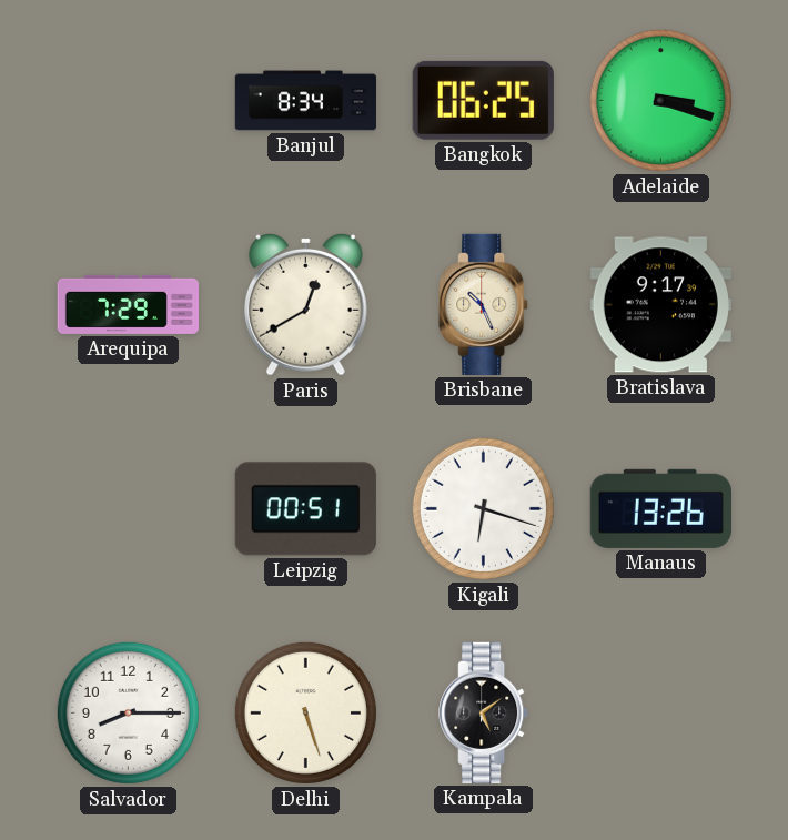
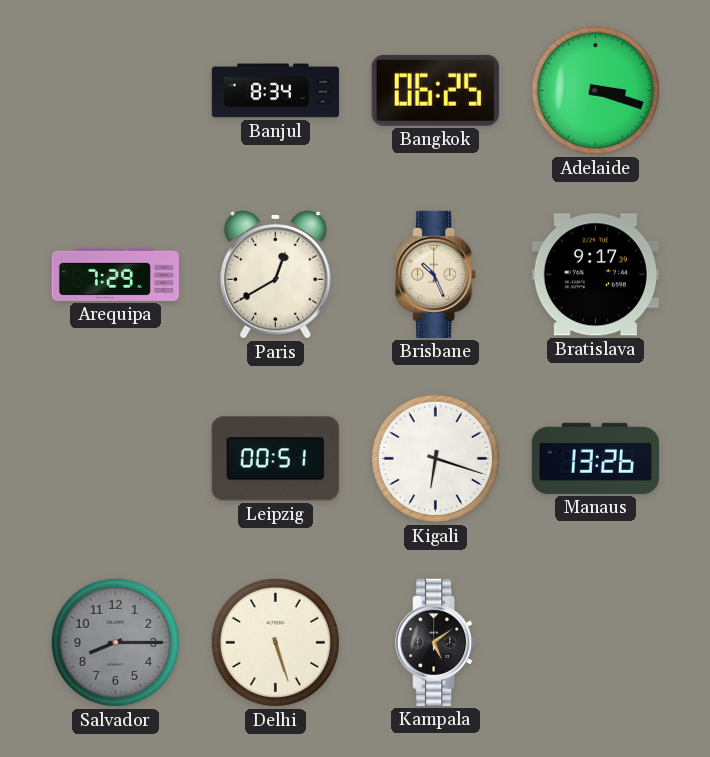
Salvador dial: white -> grey (115, 642)
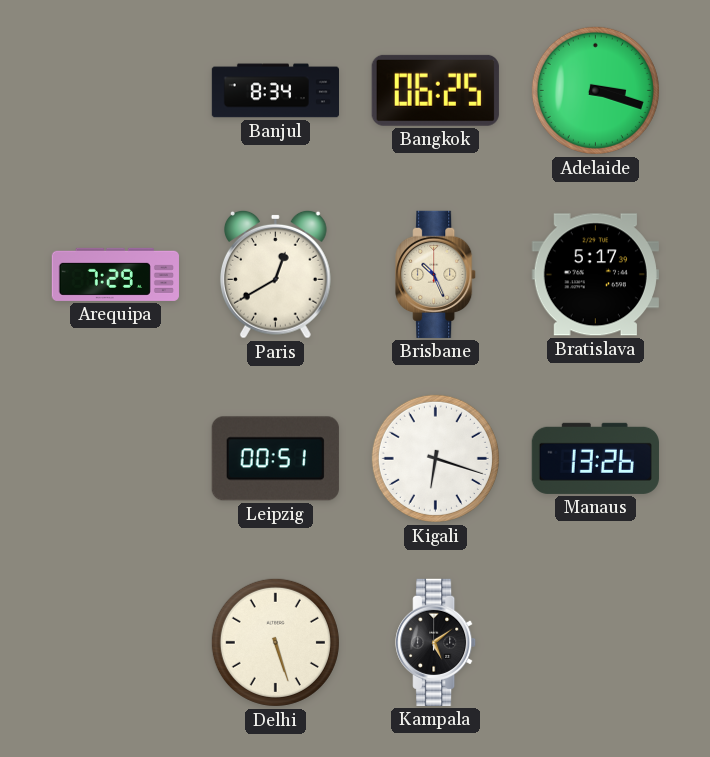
Bratislava: 9:17 -> 5:17 (595, 275)
Salvador: 8:15 -> none (115, 642)
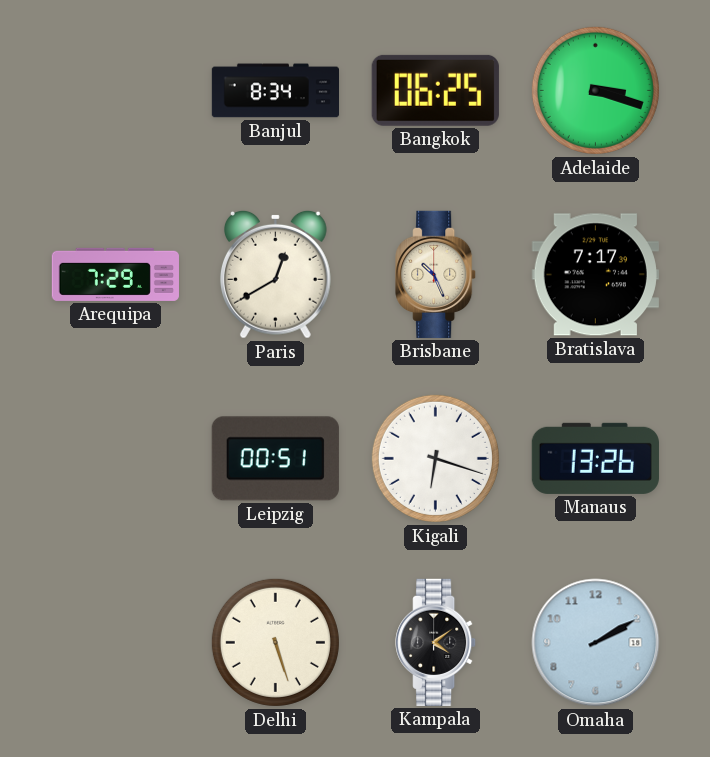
Bratislava: 5:17 -> 7:17 (595, 275)
Kampala: 5:09 -> 4:09 (436, 642)
Omaha: none -> 2:10 (596, 643)
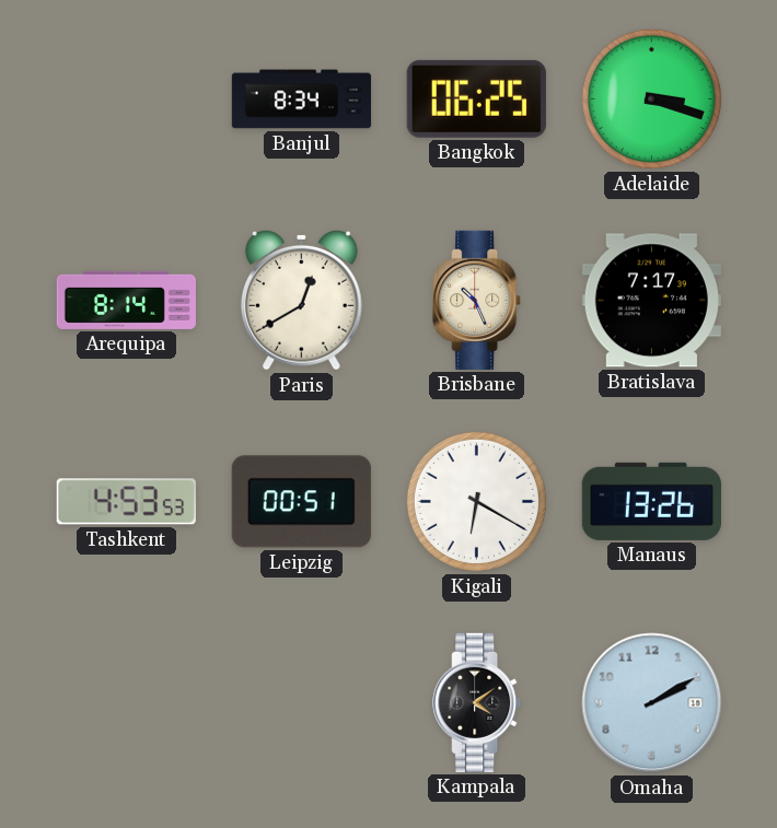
Arequipa: 7:29 -> 8:14 (126, 300)
Tashkent: none -> 4:53 (126, 502)
Kigali: 6:18 -> 6:20 (476, 501)
Delhi: 5:27 -> none (275, 642)
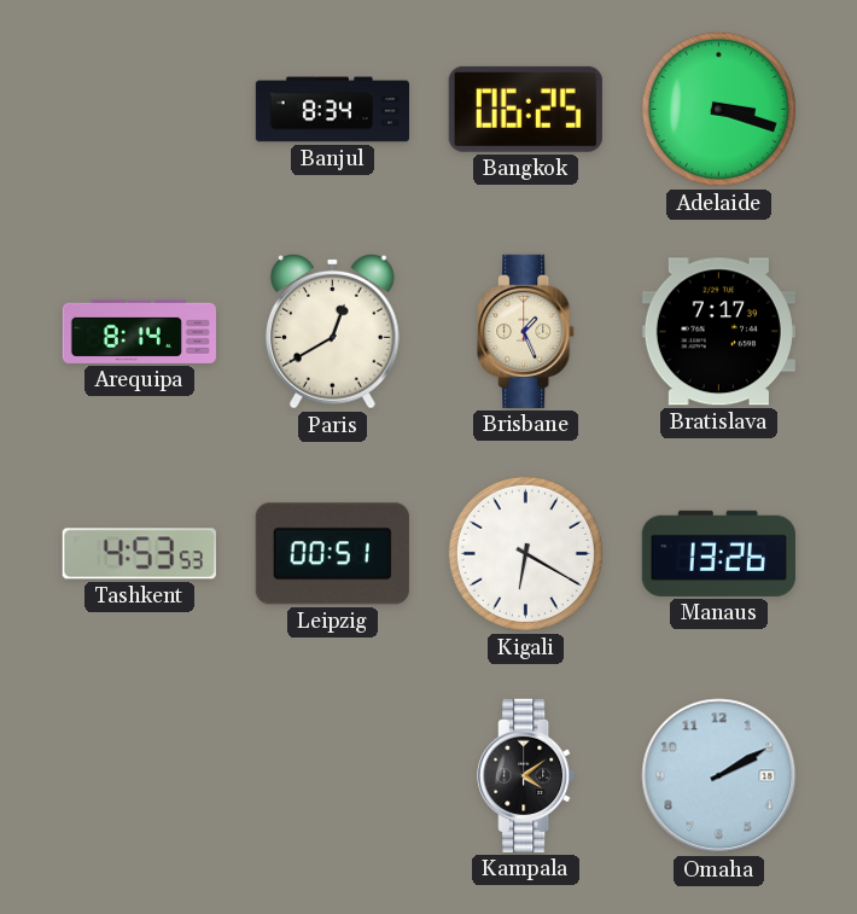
Brisbane: 10:26 -> 1:26 (526, 331)
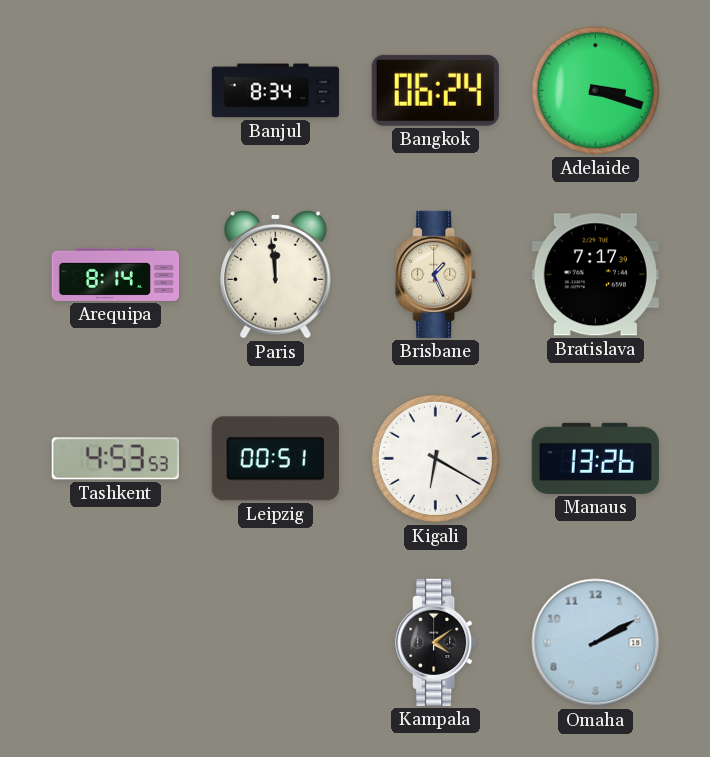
Bangkok: 06:25 -> 06:24 (435, 90)
Paris: 12:40 -> 11:59 (276, 274)
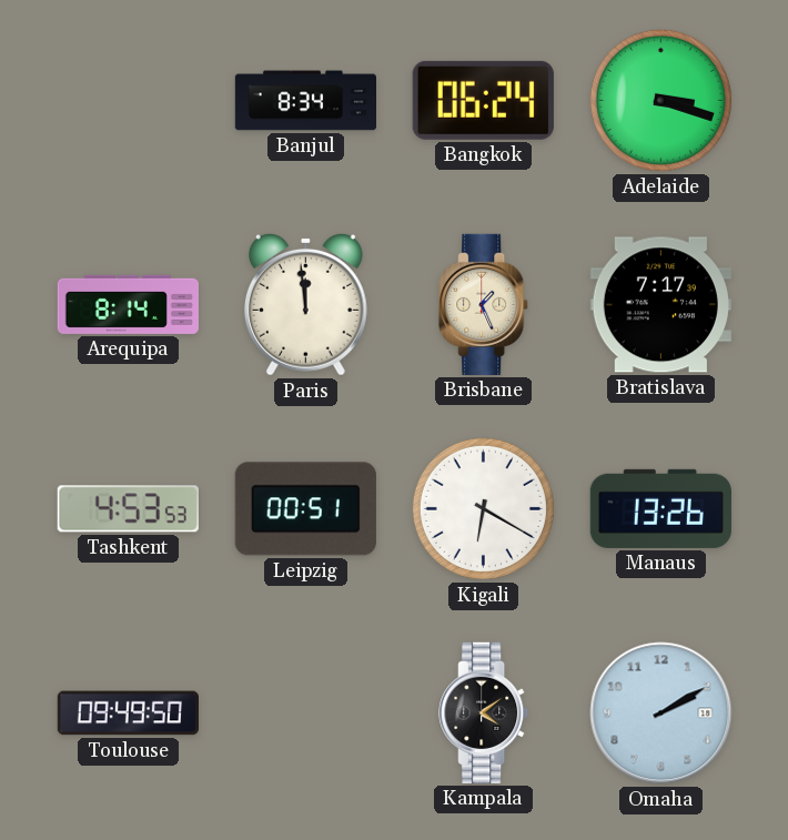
Toulouse: none -> 09:49 (128, 714)
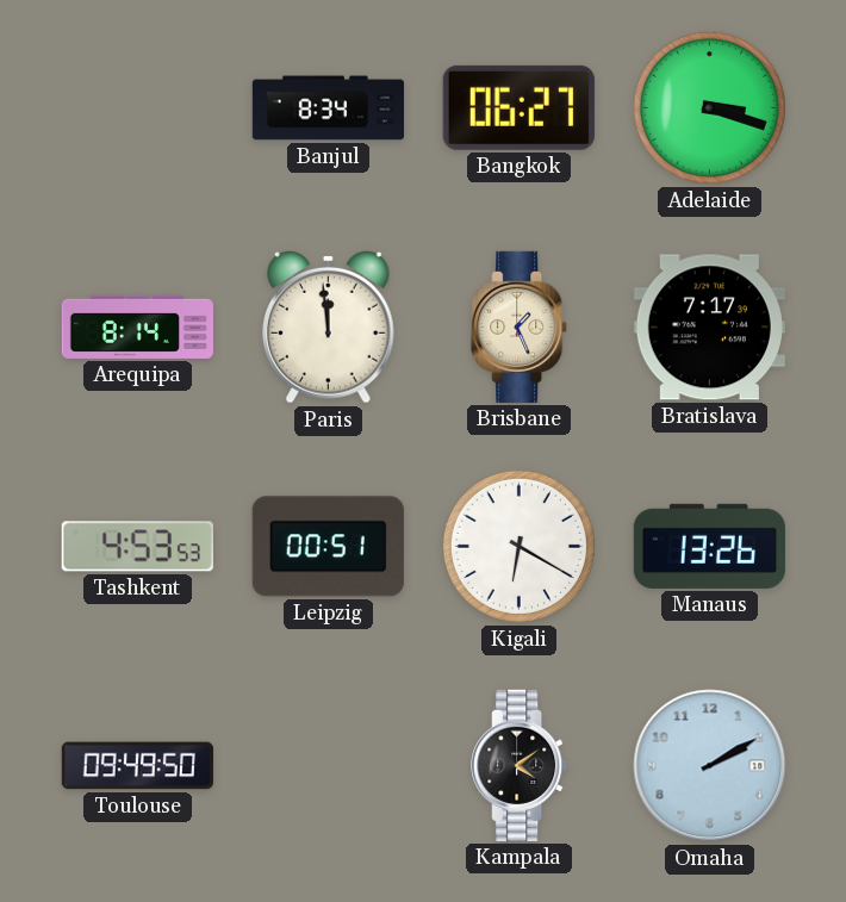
Bangkok: 06:24 -> 06:27 (518, 107)
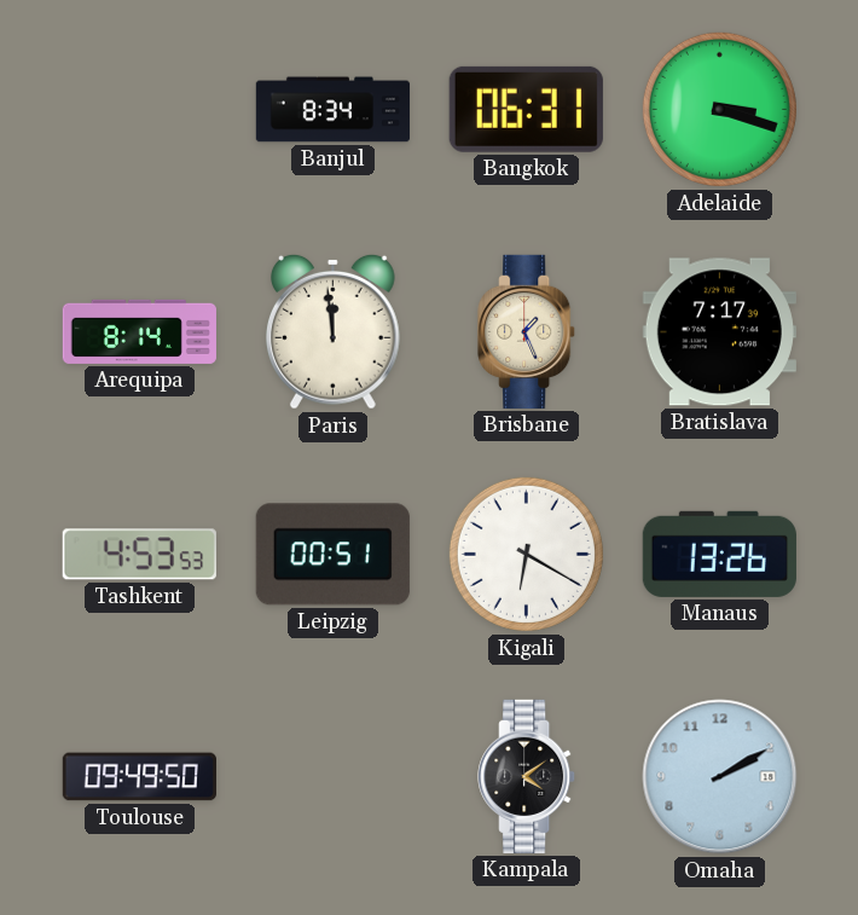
Bangkok: 06:27 -> 06:31 (526, 109)
